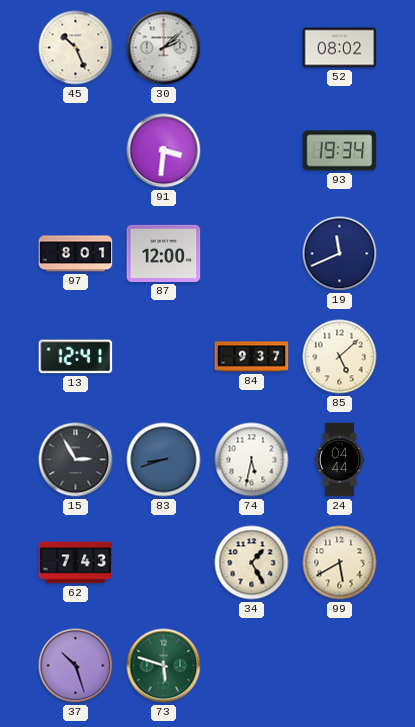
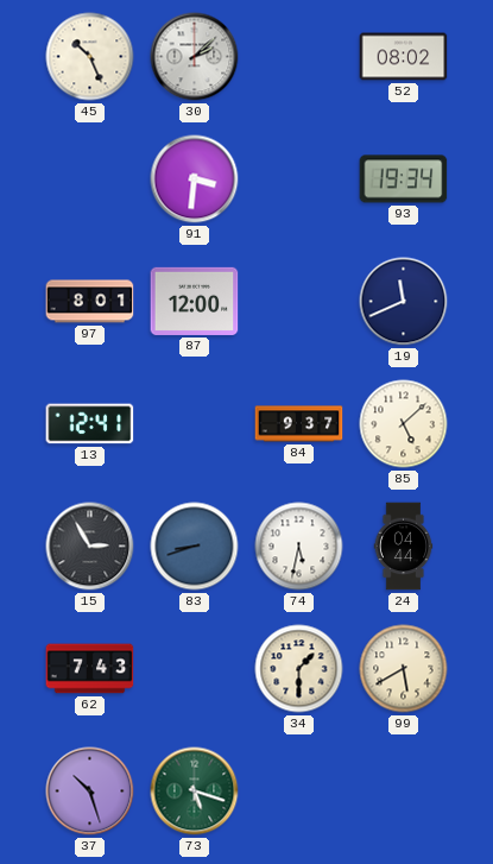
34: 1:25 -> 1:30 (299, 669)
73: 5:48 -> 5:18 (195, 792)
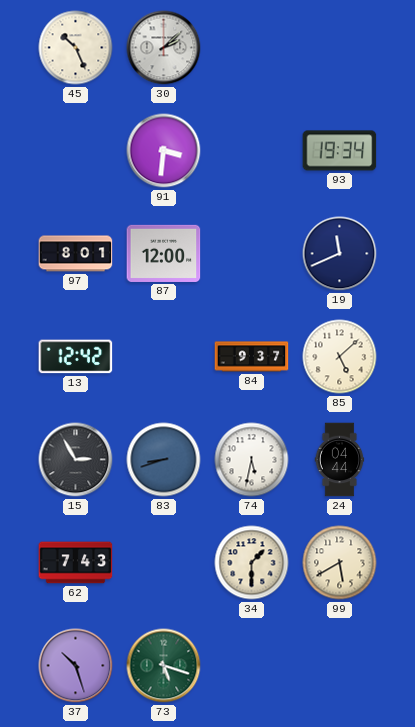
52: 08:02 -> none (404, 57)
13: 12:41 -> 12:42 (76, 357)
